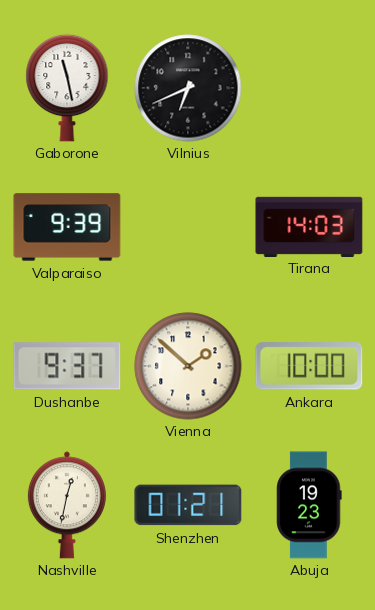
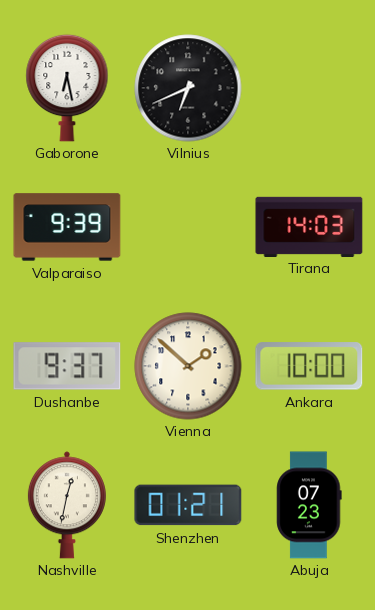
Gaborone: 11:28 -> 6:28 (67, 88)
Abuja: 19:23 -> 07:23 (309, 505)
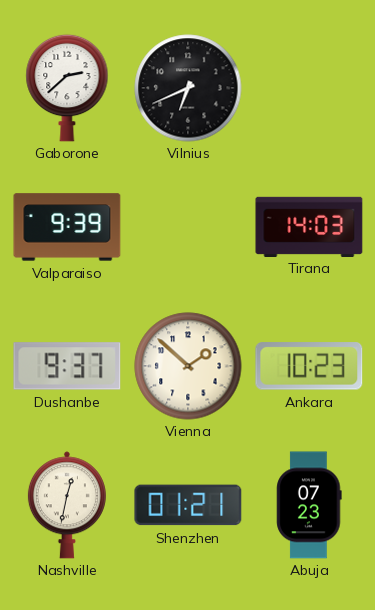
Gaborone: 6:28 -> 2:38 (67, 88)
Ankara: 10:00 -> 10:23 (309, 366)
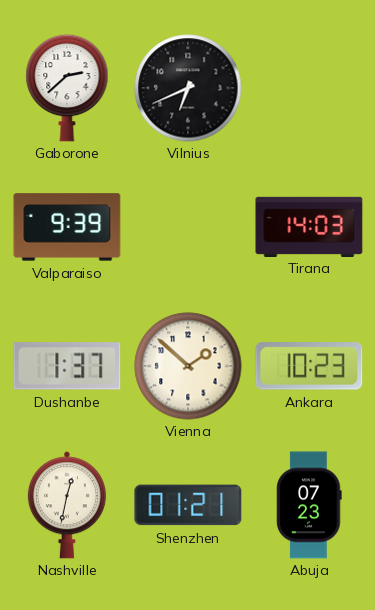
Dushanbe: 9:37 -> 1:37 (67, 366)
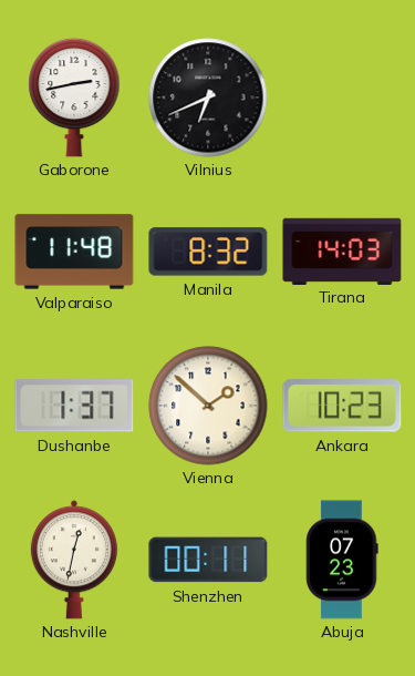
Gaborone: 2:38 -> 2:43 (74, 98)
Valparaiso: 9:39 -> 11:48 (74, 252)
Manila: none -> 8:32 (208, 252)
Shenzhen: 01:21 -> 00:11 (208, 560)
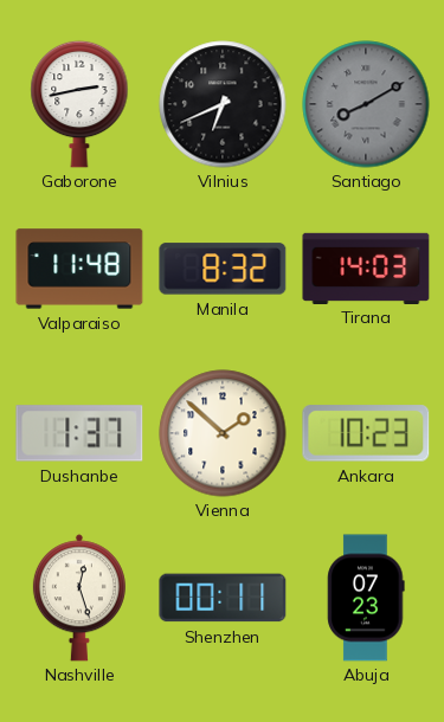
Santiago: none -> 8:10 (366, 104)
Nashville: 12:32 -> 12:27 (79, 598)
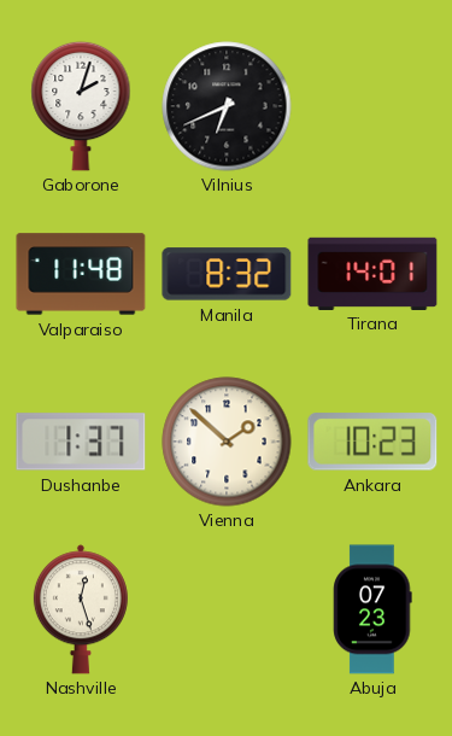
Gaborone: 2:43 -> 2:03 (81, 106)
Santiago: 8:10 -> none (366, 104)
Tirana: 14:03 -> 14:01 (372, 273)
Shenzhen: 00:11 -> none (223, 598)
